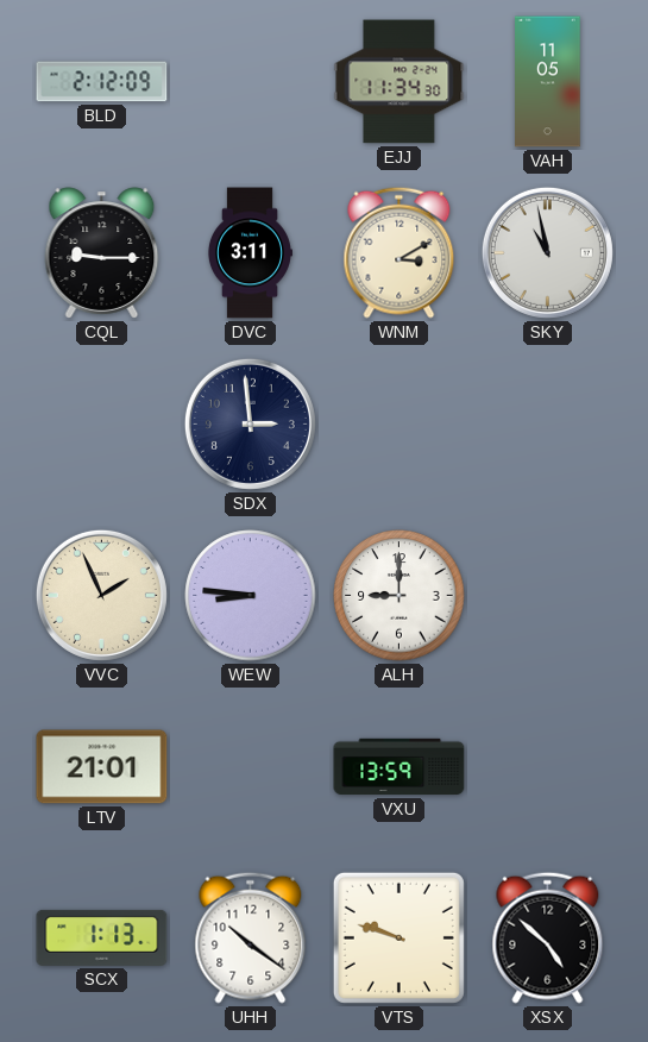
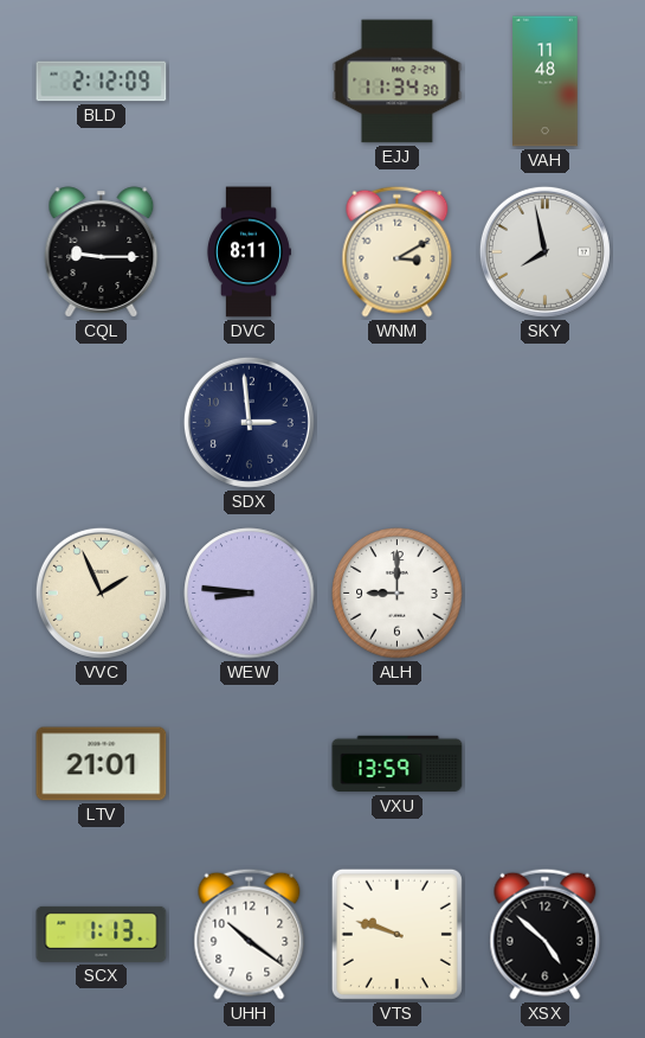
VAH: 11:05 -> 11:48 (546, 82)
DVC: 3:11 -> 8:11 (249, 252)
SKY: 10:58 -> 7:58 (544, 251)
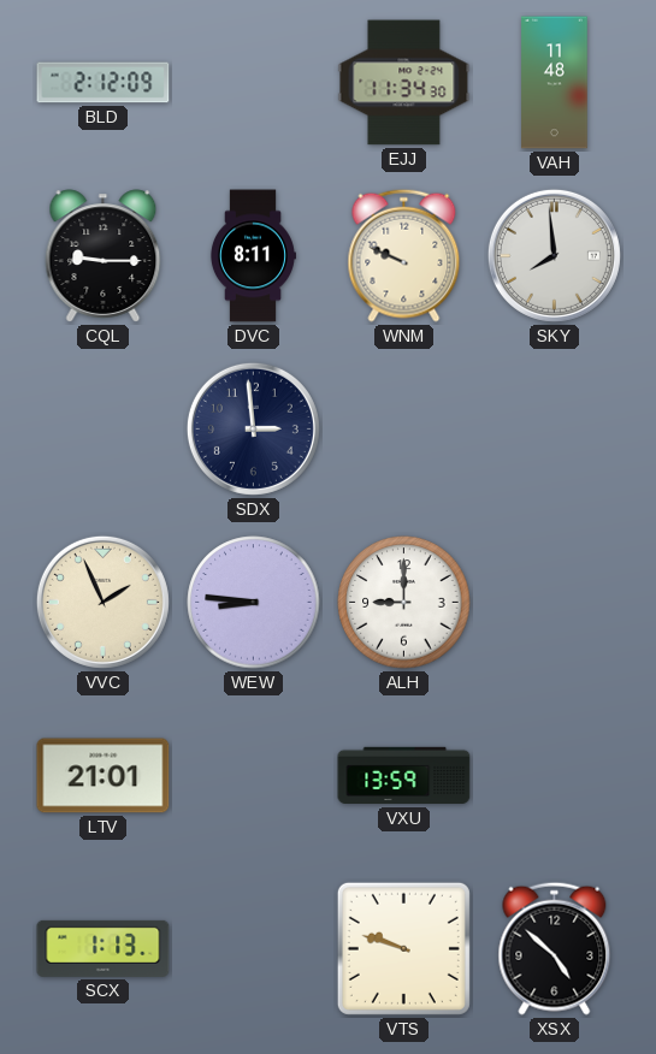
WNM: 3:10 -> 9:49 (404, 255)
SKY: 7:58 -> 7:59 (554, 255)
UHH: 10:21 -> none (250, 934)
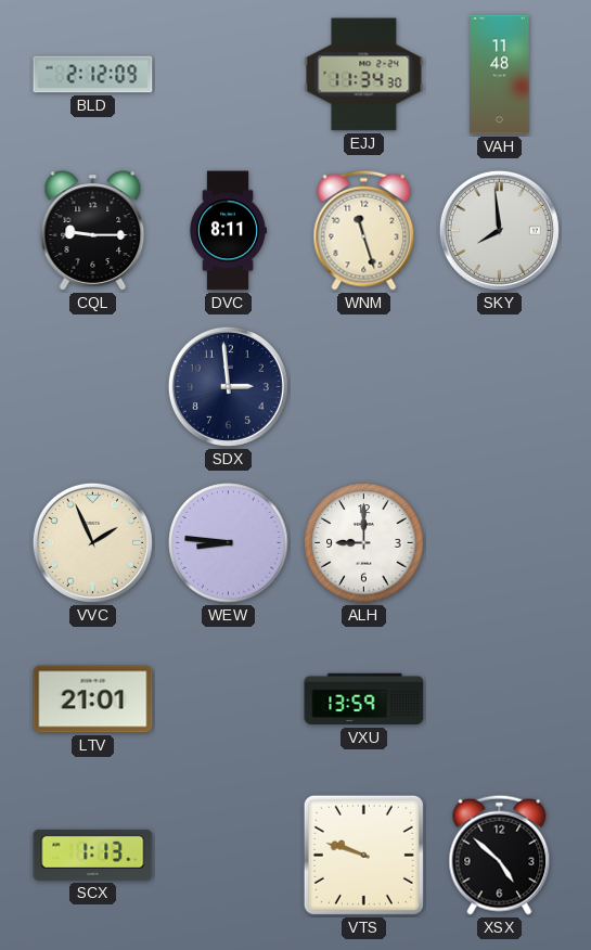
WNM: 9:49 -> 11:27 (364, 230)
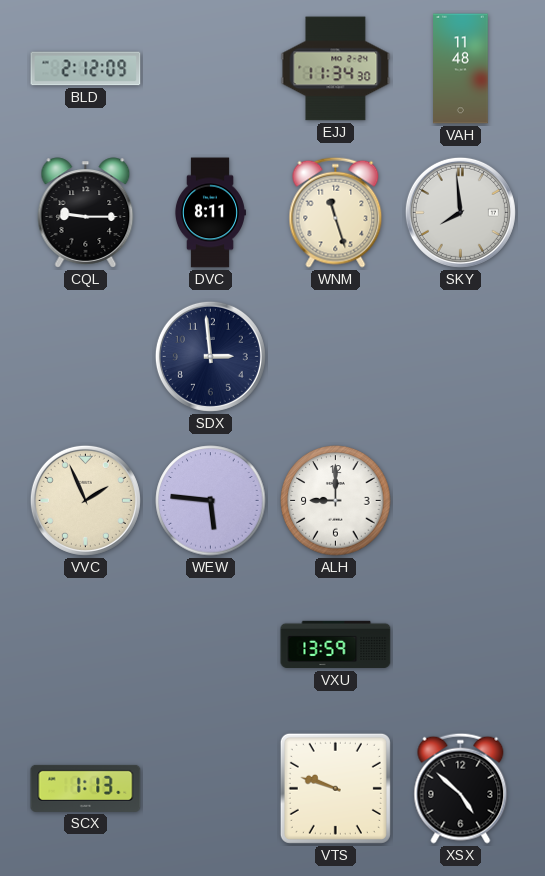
WEW: 8:46 -> 5:46 (211, 501)
LTV: 21:01 -> none (93, 699)
